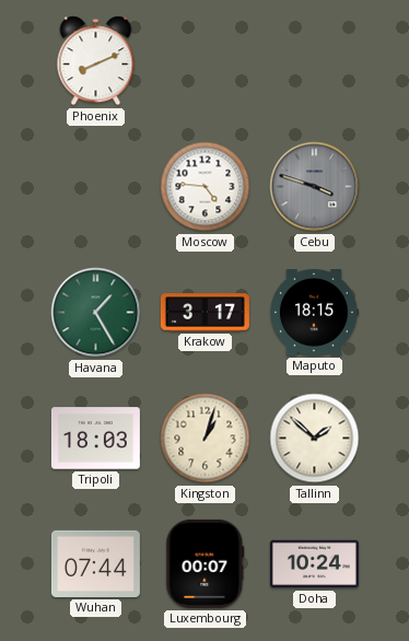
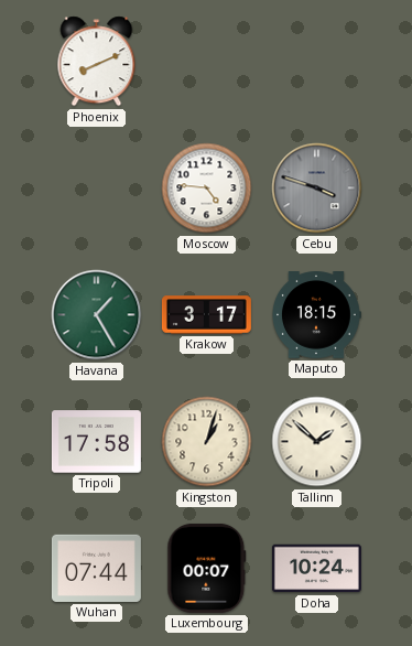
Tripoli: 18:03 -> 17:58 (96, 442)
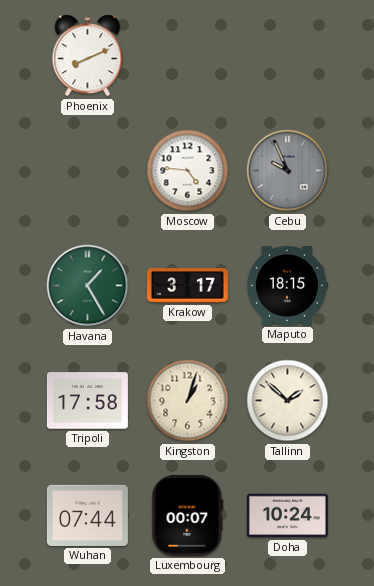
Cebu: 3:48 -> 9:56 (288, 171)
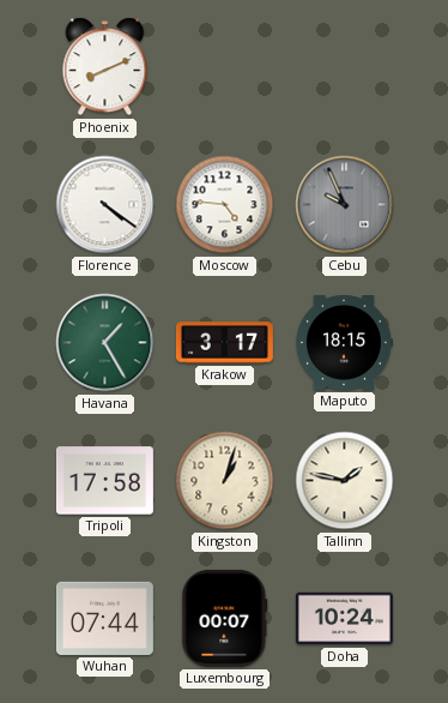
Florence: none -> 4:21 (105, 205)
Tallinn: 1:52 -> 1:47 (345, 481)
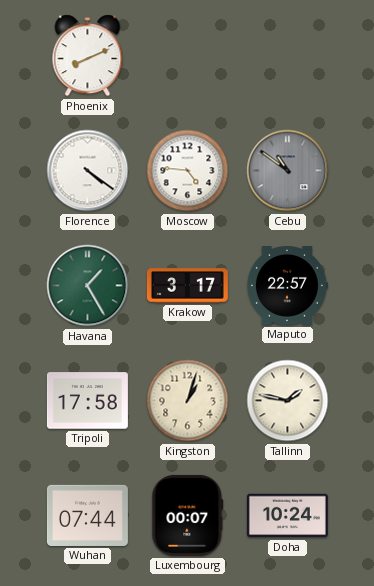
Cebu: 9:56 -> 10:51 (288, 171)
Maputo: 18:15 -> 22:57 (288, 286)
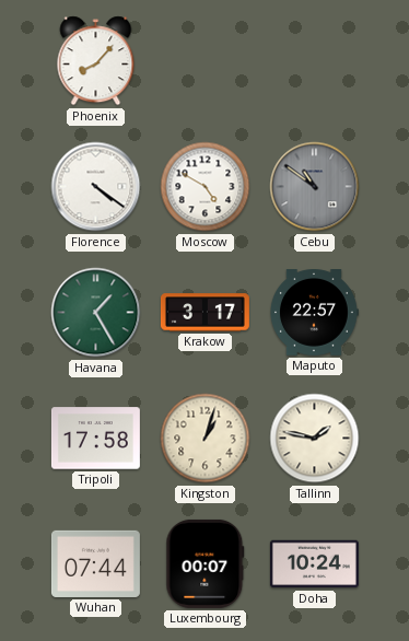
Phoenix: 8:11 -> 8:07 (96, 61)
Moscow: 4:46 -> 4:50 (206, 187)
